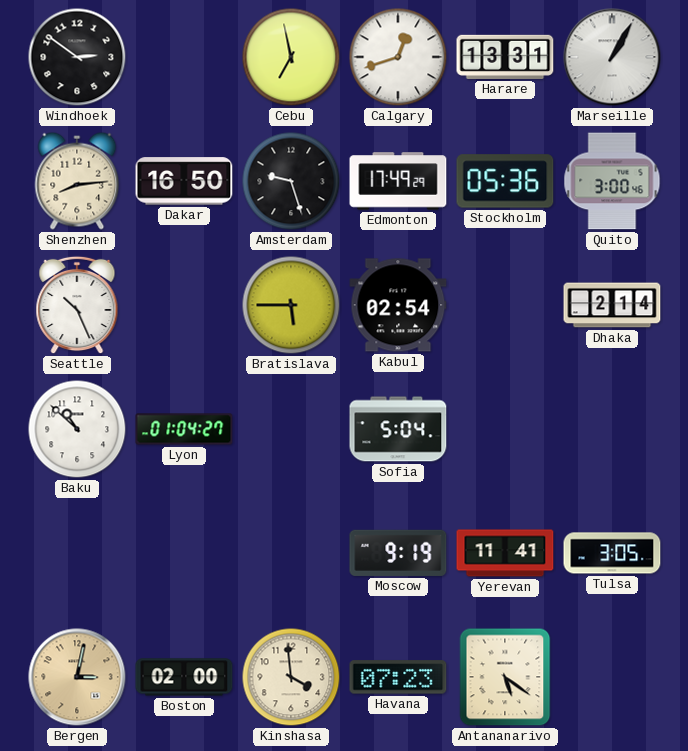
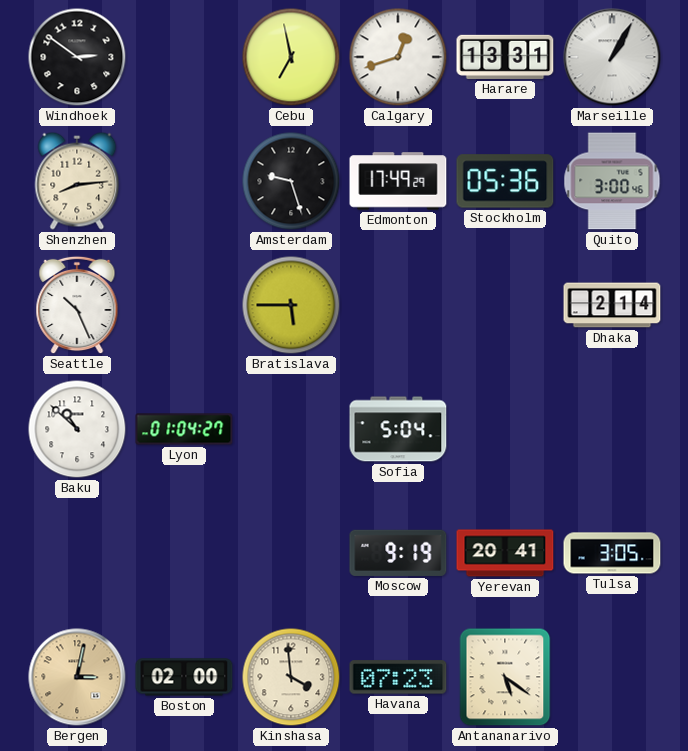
Dakar: 16:50 -> none (184, 181)
Kabul: 02:54 -> none (398, 305)
Yerevan: 11:41 -> 20:41 (505, 553)
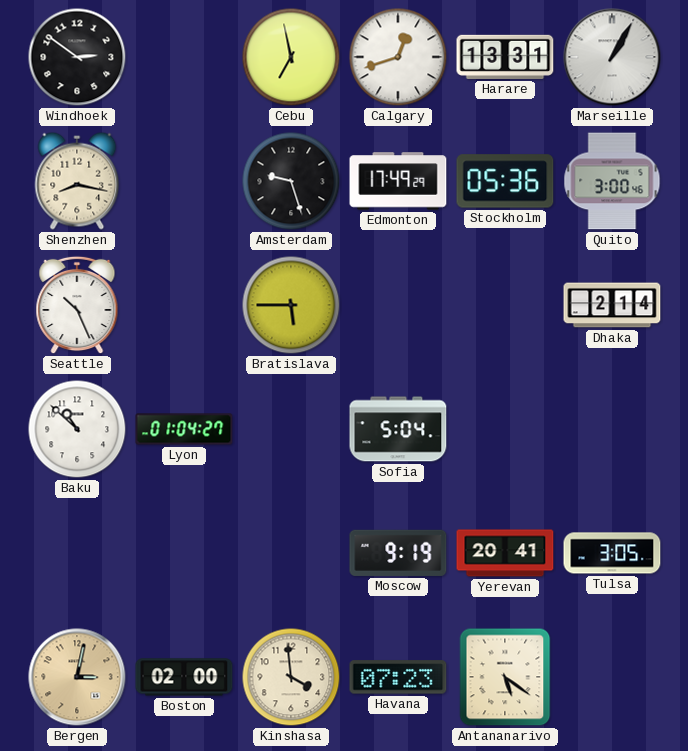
Shenzhen: 8:14 -> 8:17 (77, 181)
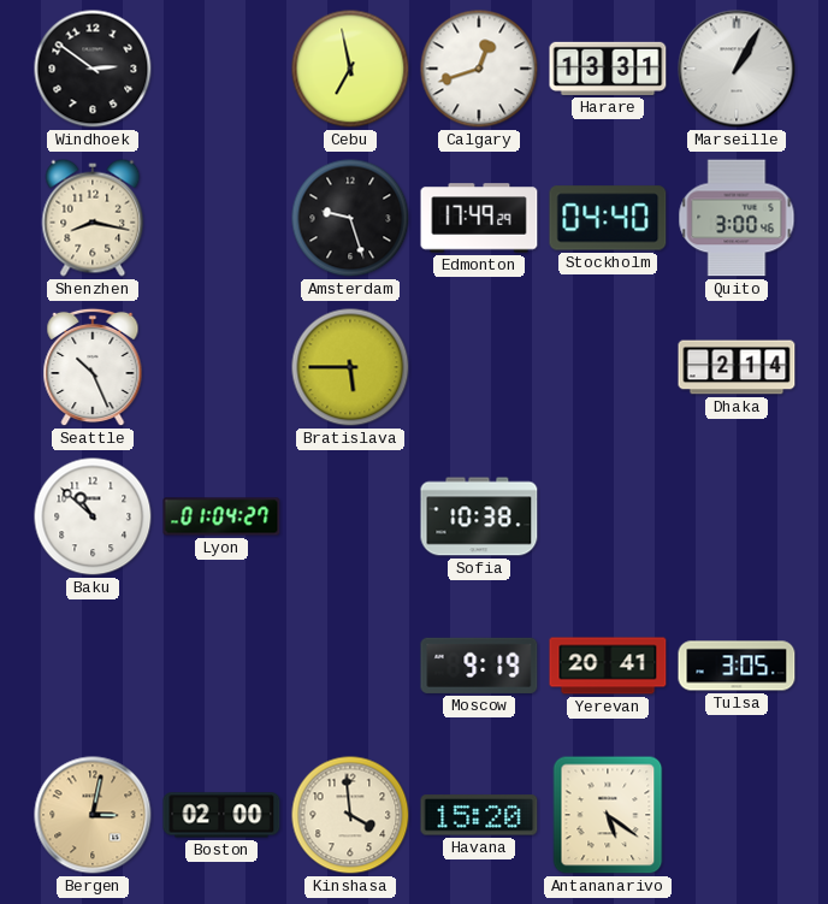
Stockholm: 05:36 -> 04:40 (608, 218)
Sofia: 5:04 -> 10:38 (479, 516)
Havana: 07:23 -> 15:20 (479, 815)
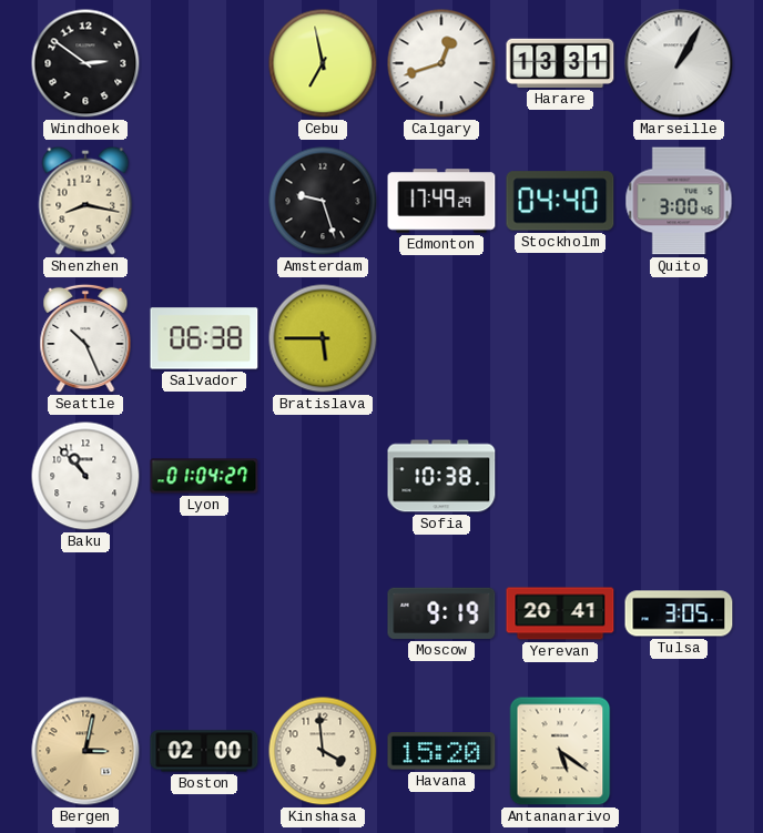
Salvador: none -> 06:38 (204, 338)
Dhaka: 2:14 -> none (737, 367)
Baku: 10:52 -> 10:53 (85, 476)
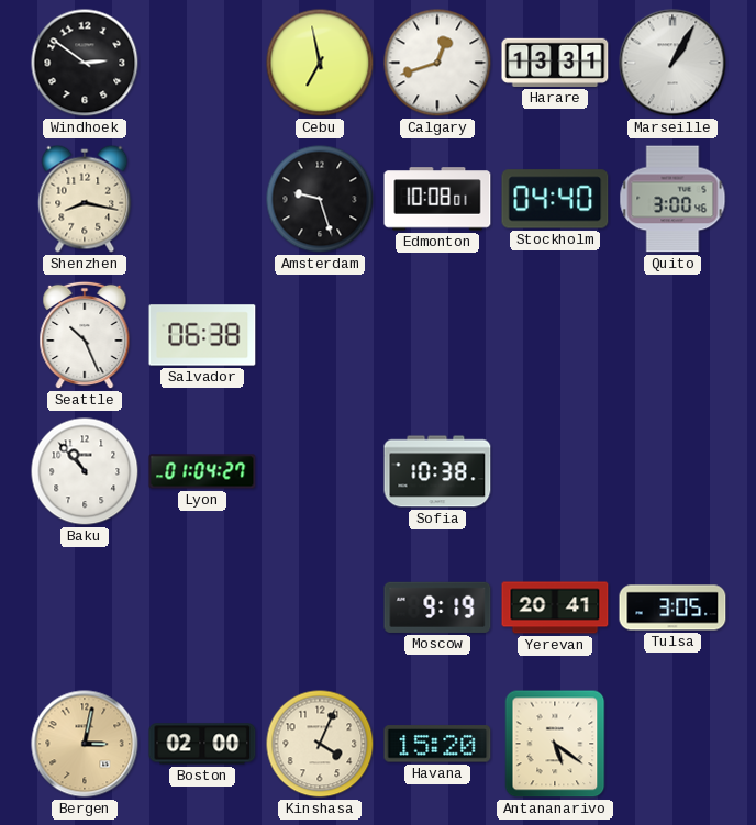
Edmonton: 17:49 -> 10:08 (437, 199)
Bratislava: 5:45 -> none (323, 338)
Kinshasa: 3:59 -> 4:04 (320, 744)
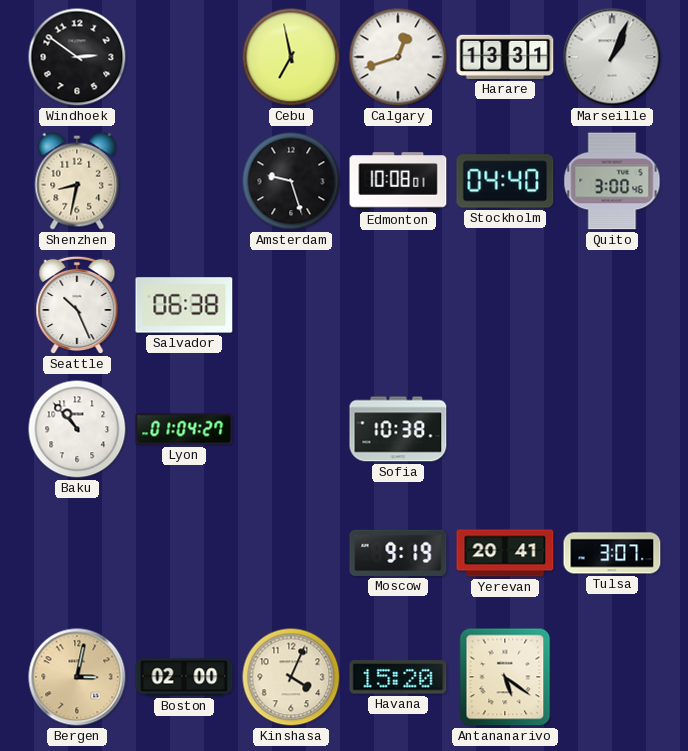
Marseille: 1:05 -> 1:04 (612, 57)
Shenzhen: 8:17 -> 8:32 (77, 181)
Tulsa: 3:05 -> 3:07 (612, 553)
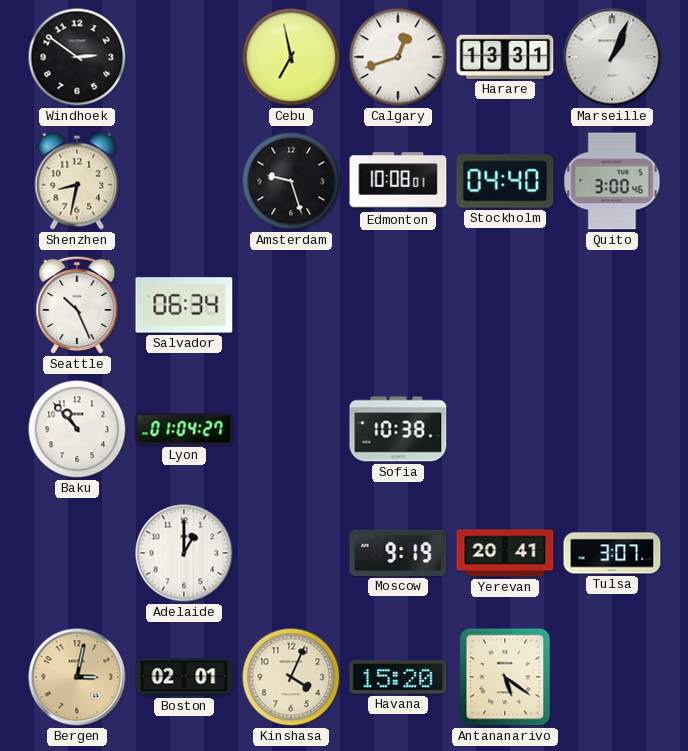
Salvador: 06:38 -> 06:34 (184, 305)
Adelaide: none -> 1:00 (184, 553)
Boston: 02:00 -> 02:01 (184, 677)
